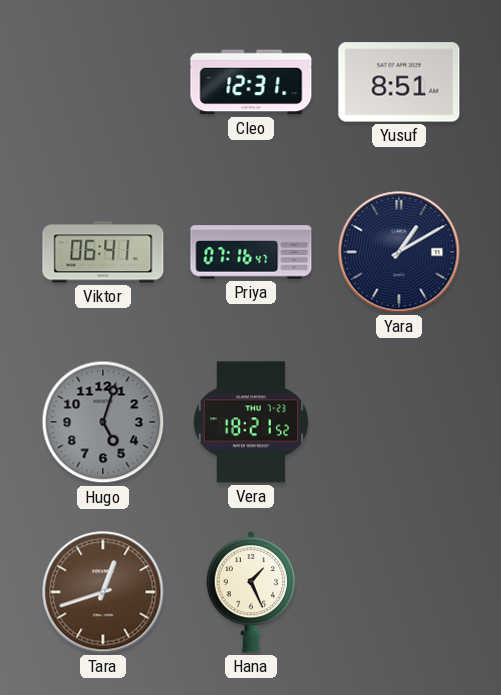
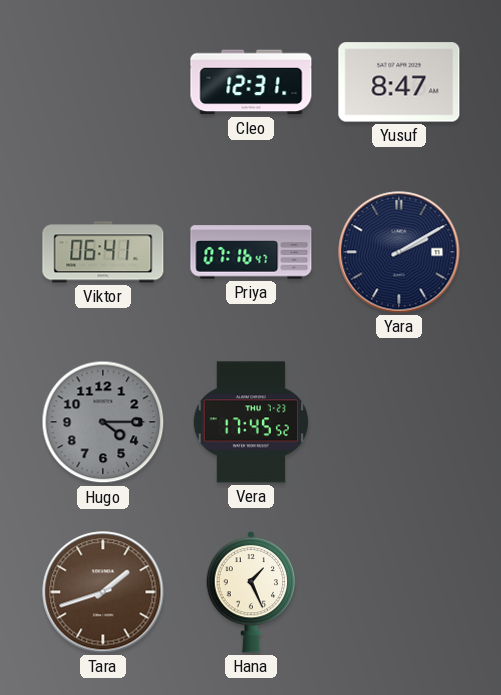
Yusuf: 8:51 -> 8:47 (399, 82)
Yara: 1:10 -> 2:10 (399, 252)
Hugo: 5:03 -> 4:15 (103, 422)
Vera: 18:21 -> 17:45 (251, 422)
Tara: 12:42 -> 1:42 (103, 592)
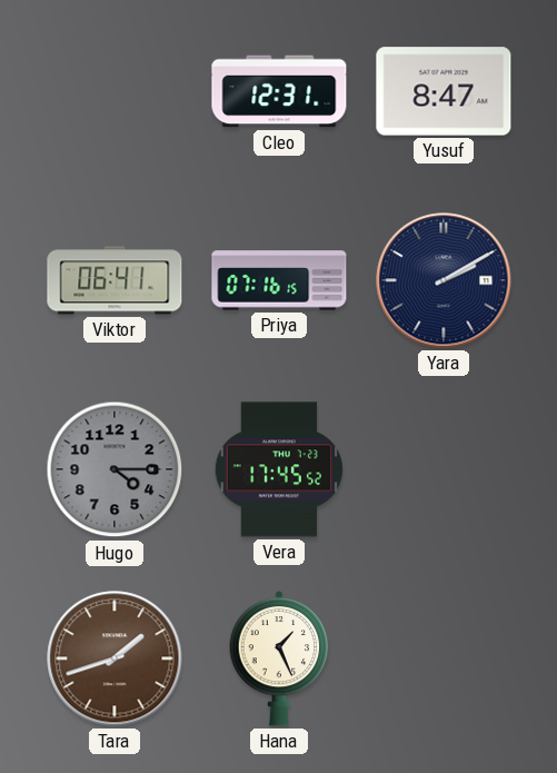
Priya: 07:16:47 -> 07:16:15 (279, 280)
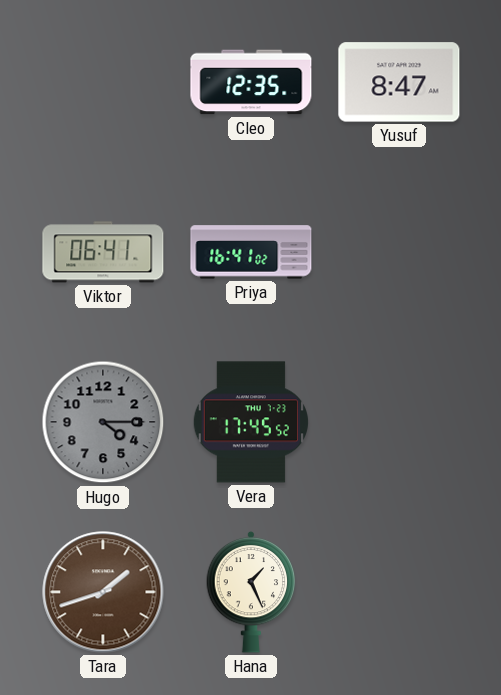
Cleo: 12:31 -> 12:35 (251, 82)
Priya: 07:16 -> 16:41 (251, 252)
Yara: 2:10 -> none (444, 280)
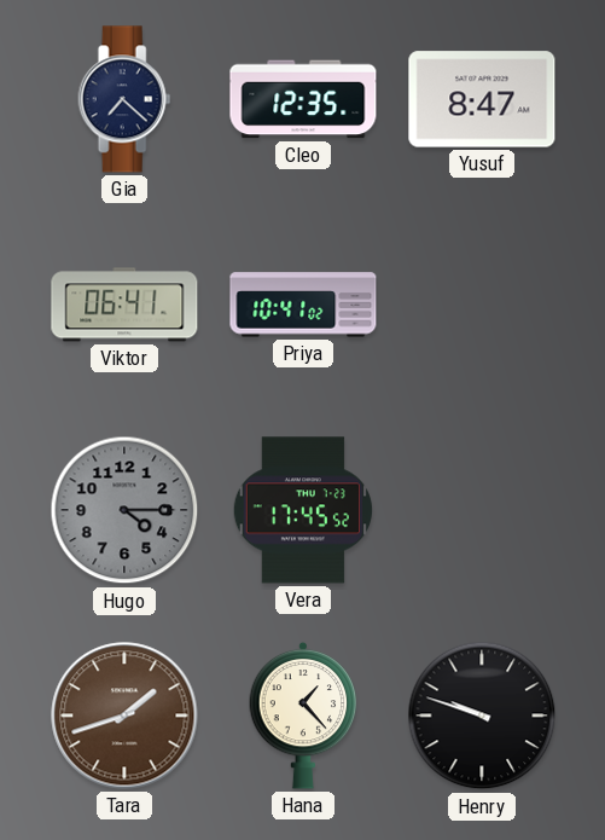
Gia: none -> 7:22 (124, 99)
Priya: 16:41 -> 10:41 (303, 305)
Hana: 1:26 -> 1:23 (303, 716)
Henry: none -> 9:48 (482, 716)
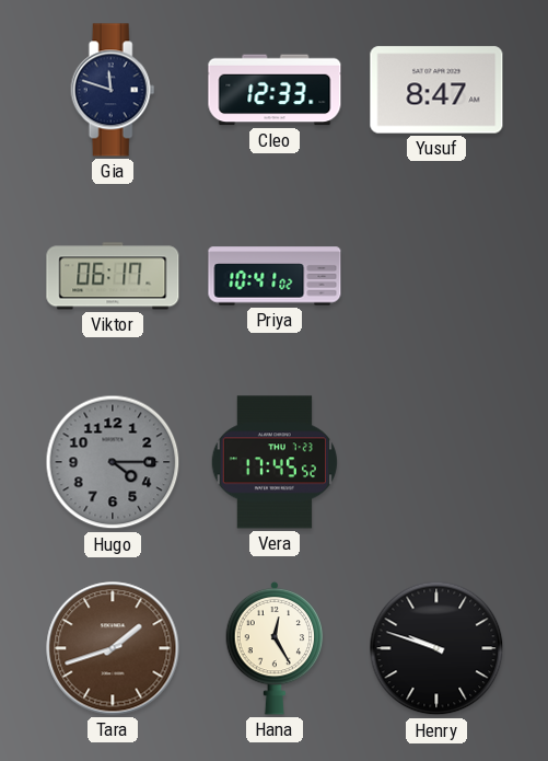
Gia: 7:22 -> 11:48 (113, 90)
Cleo: 12:35 -> 12:33 (275, 90)
Viktor: 06:41 -> 06:17 (113, 276)
Hana: 1:23 -> 12:25 (275, 648)
